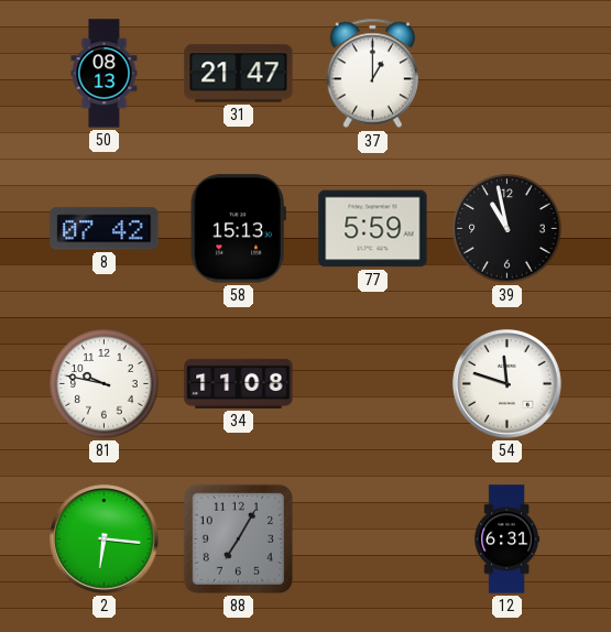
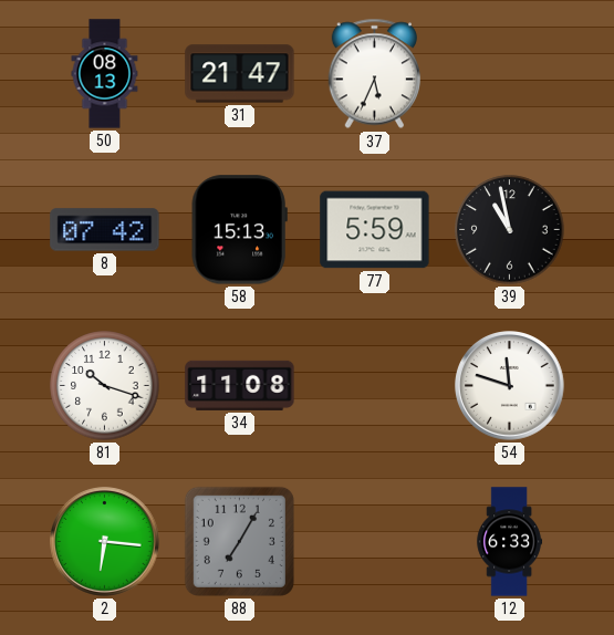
37: 1:00 -> 5:34 (374, 74)
81: 9:47 -> 10:18 (105, 386)
12: 6:31 -> 6:33 (510, 542)
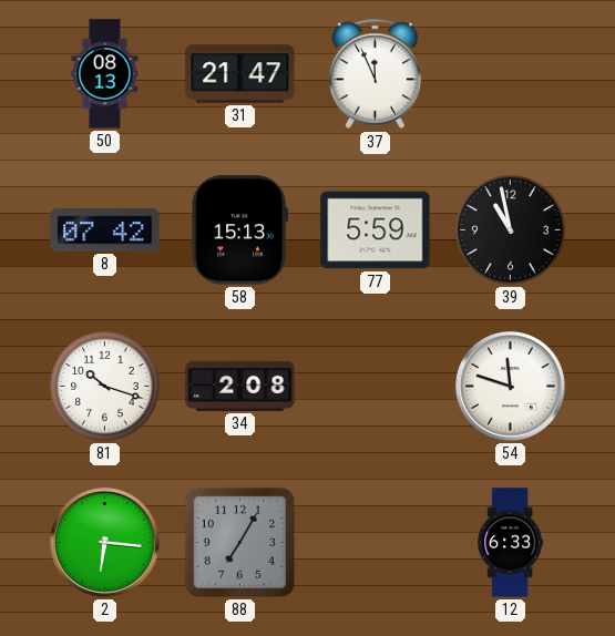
37: 5:34 -> 11:56 (375, 74)
34: 11:08 -> 2:08 (240, 386)
